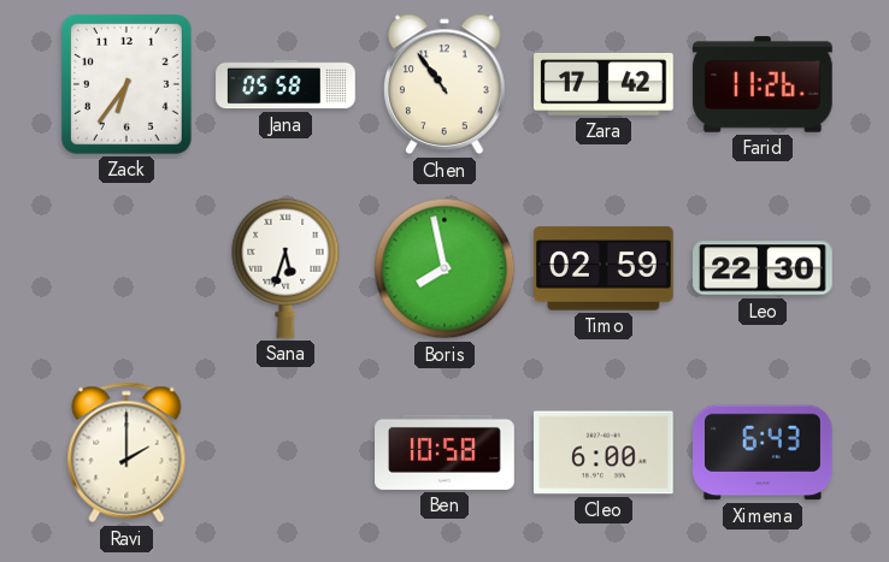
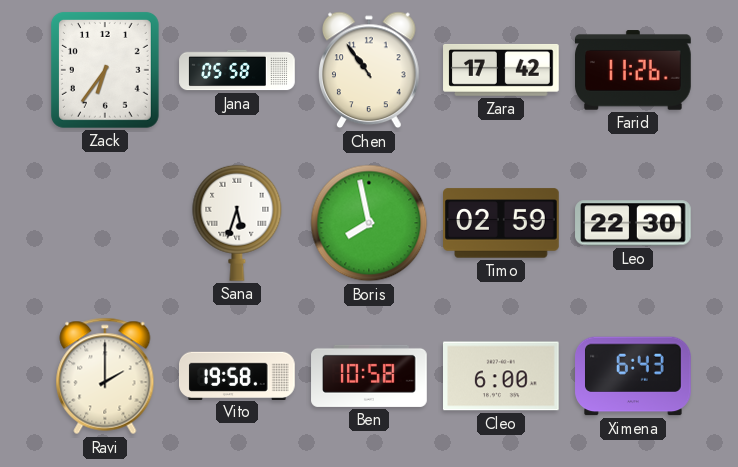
Vito: none -> 19:58 (237, 375)
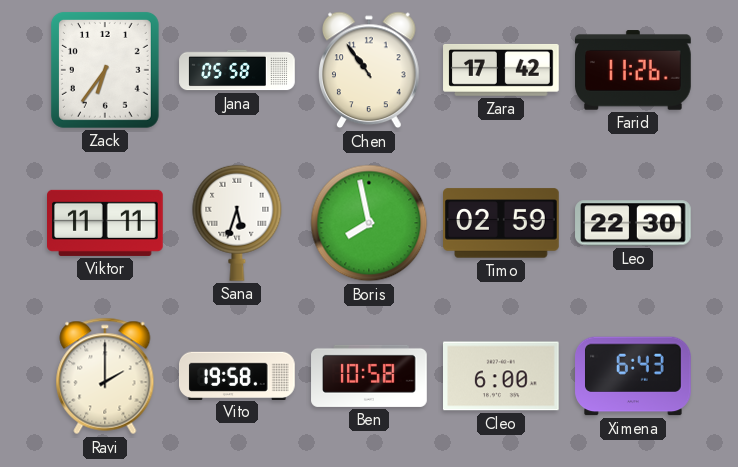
Viktor: none -> 11:11 (106, 223)
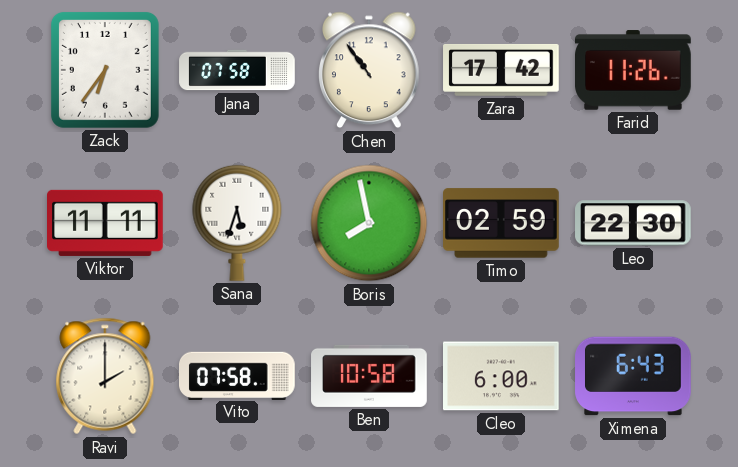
Jana: 05:58 -> 07:58 (237, 70)
Vito: 19:58 -> 07:58 (237, 375)
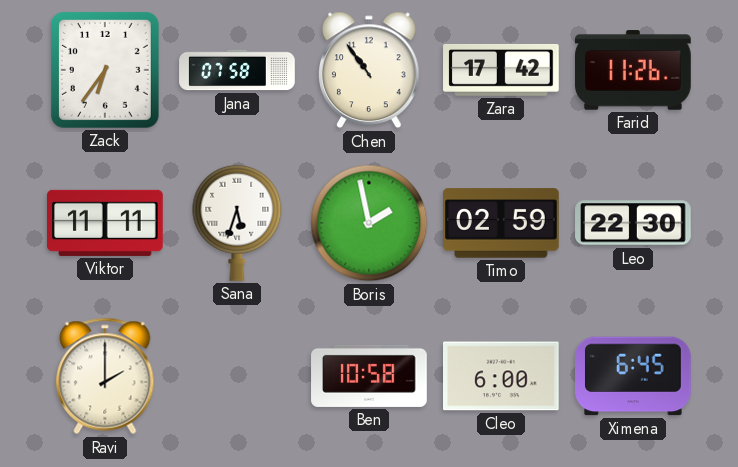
Boris: 7:58 -> 1:58 (369, 223)
Vito: 07:58 -> none (237, 375)
Ximena: 6:43 -> 6:45 (633, 376)
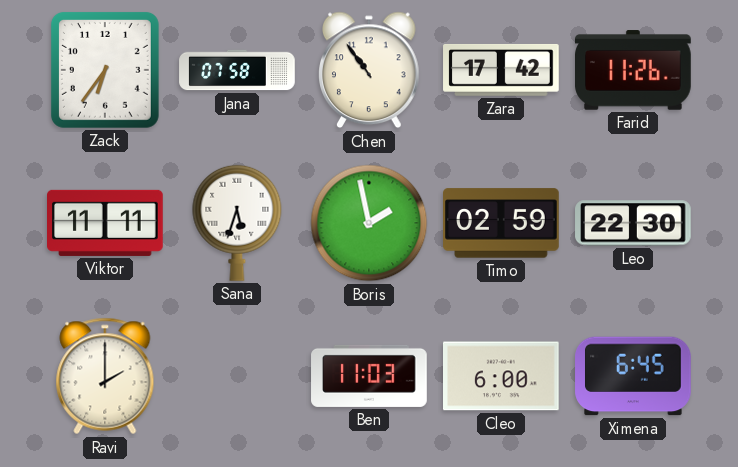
Ben: 10:58 -> 11:03 (369, 376)
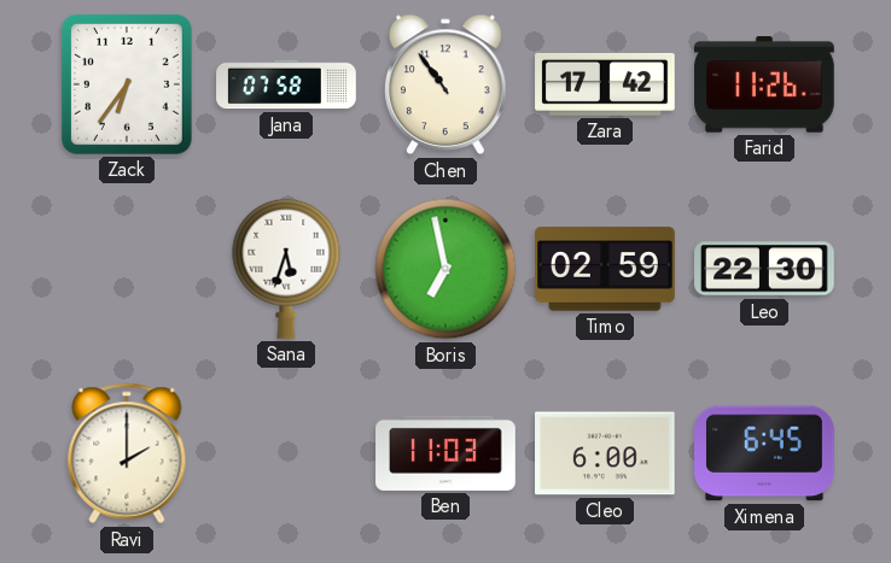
Viktor: 11:11 -> none (106, 223)
Boris: 1:58 -> 6:58 (445, 269)
